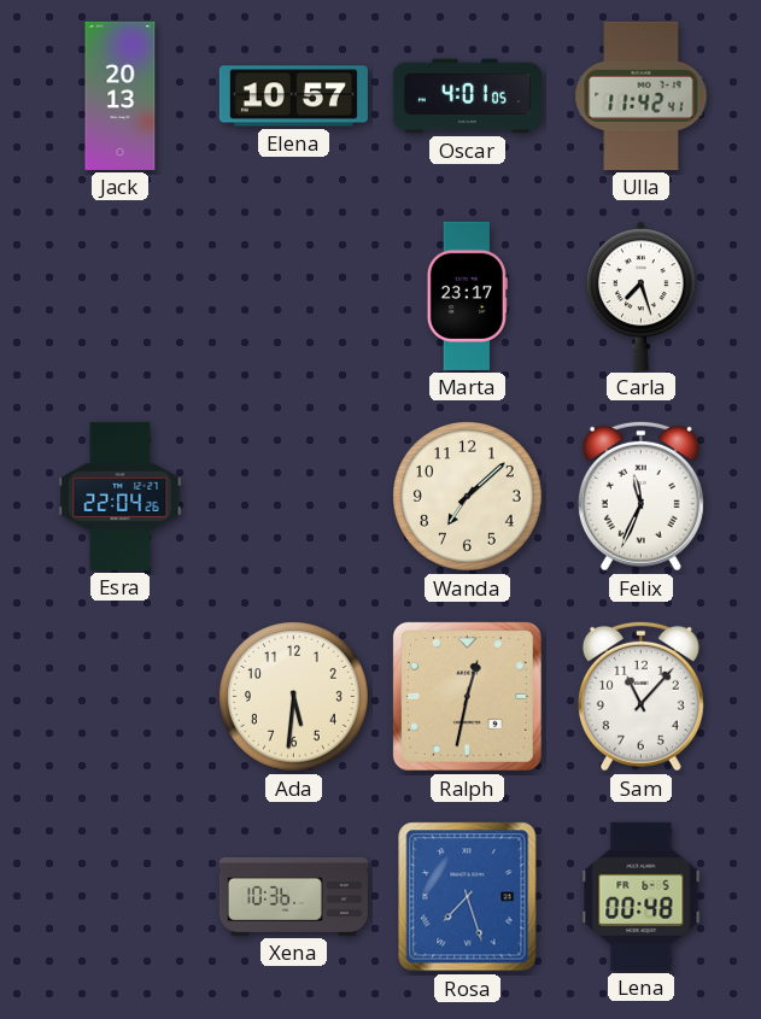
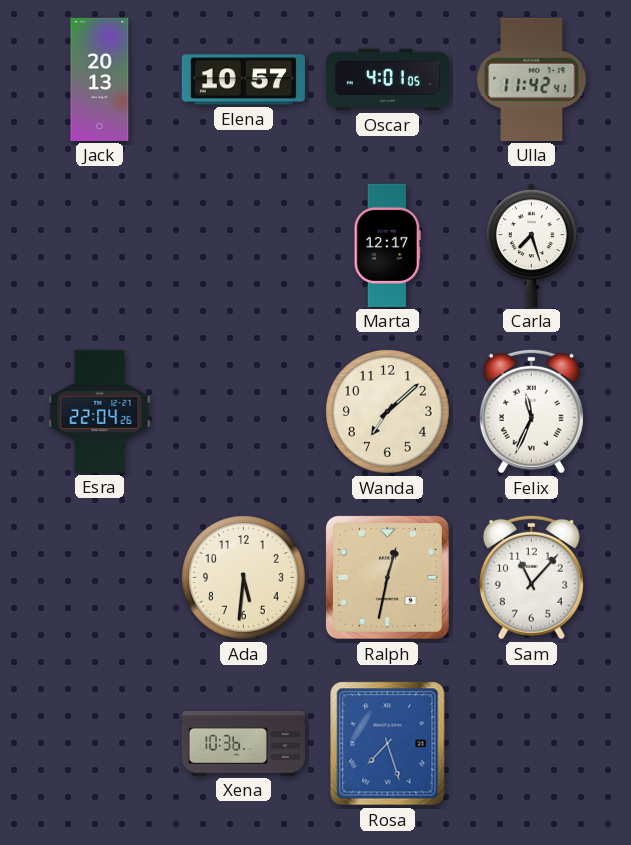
Marta: 23:17 -> 12:17 (387, 245)
Lena: 00:48 -> none (642, 896)
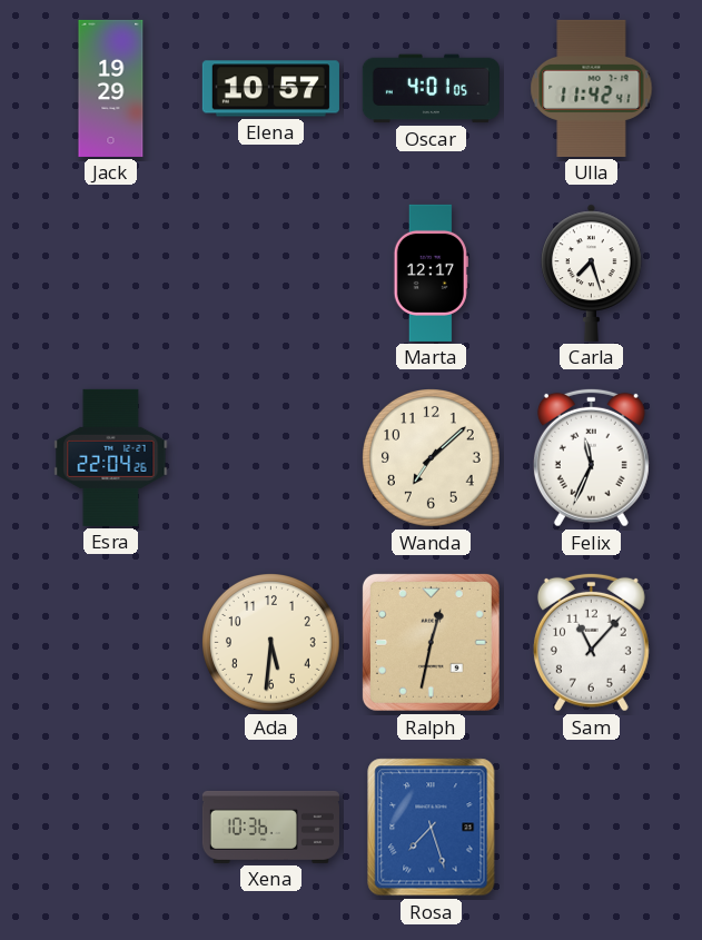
Jack: 20:13 -> 19:29 (111, 88)
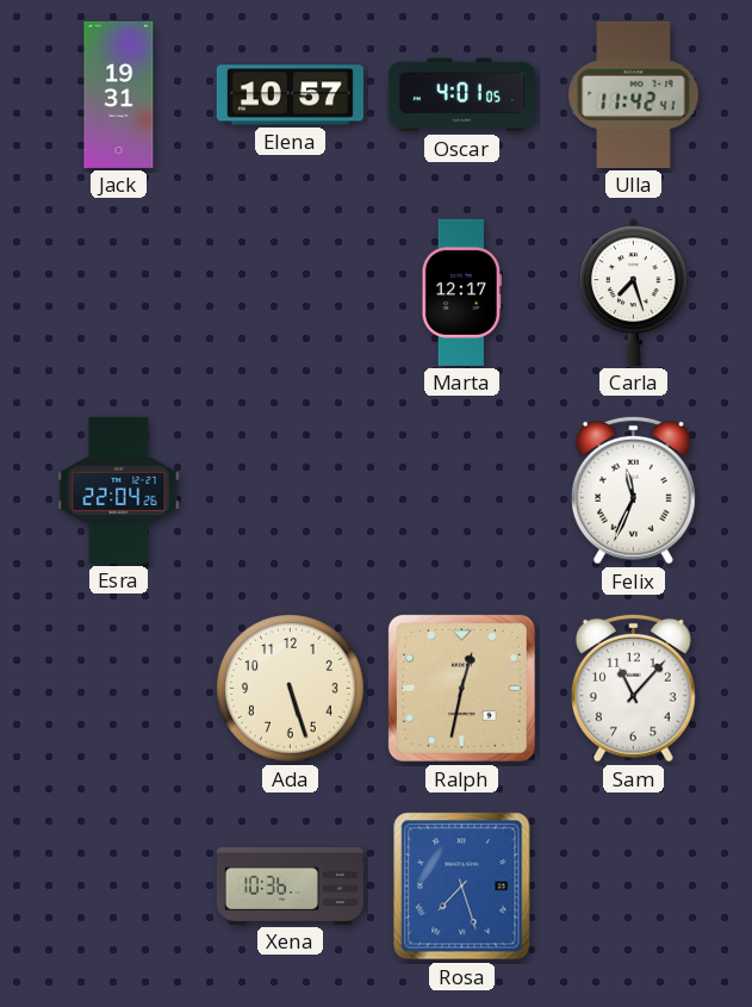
Jack: 19:29 -> 19:31 (119, 94)
Wanda: 7:08 -> none (432, 458)
Ada: 5:31 -> 5:27 (291, 689)
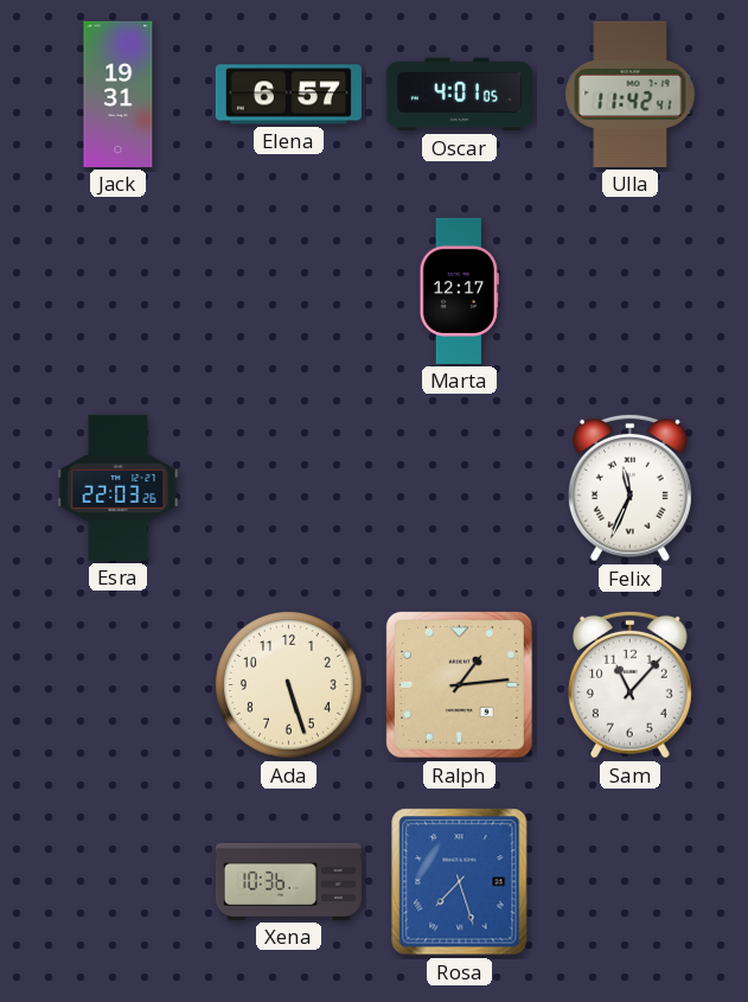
Elena: 10:57 -> 6:57 (288, 95)
Carla: 7:27 -> none (634, 292)
Esra: 22:04 -> 22:03 (119, 487)
Ralph: 12:32 -> 1:14 (459, 684)
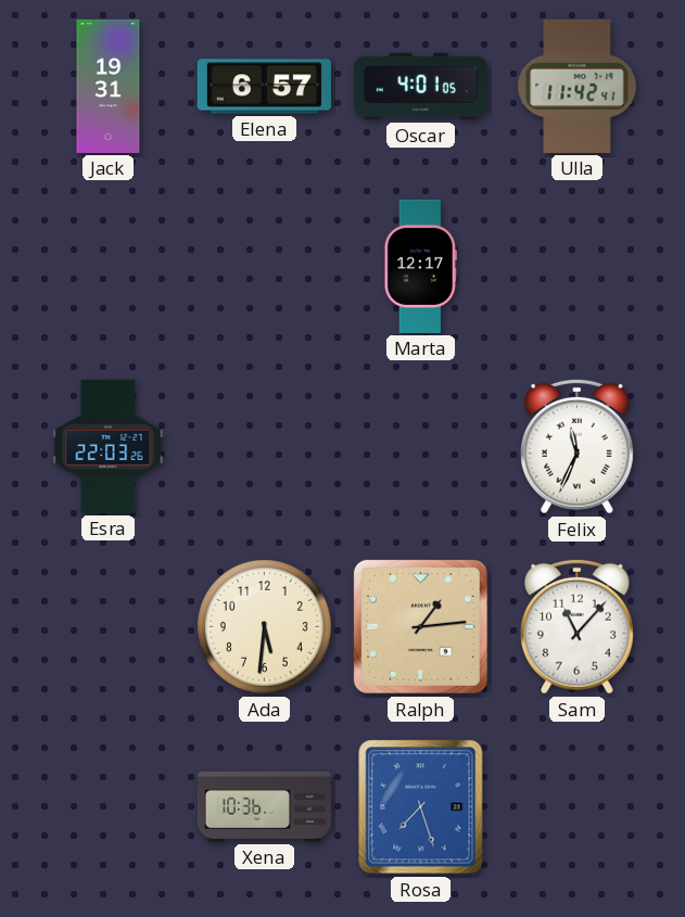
Ada: 5:27 -> 5:31 (265, 627)
